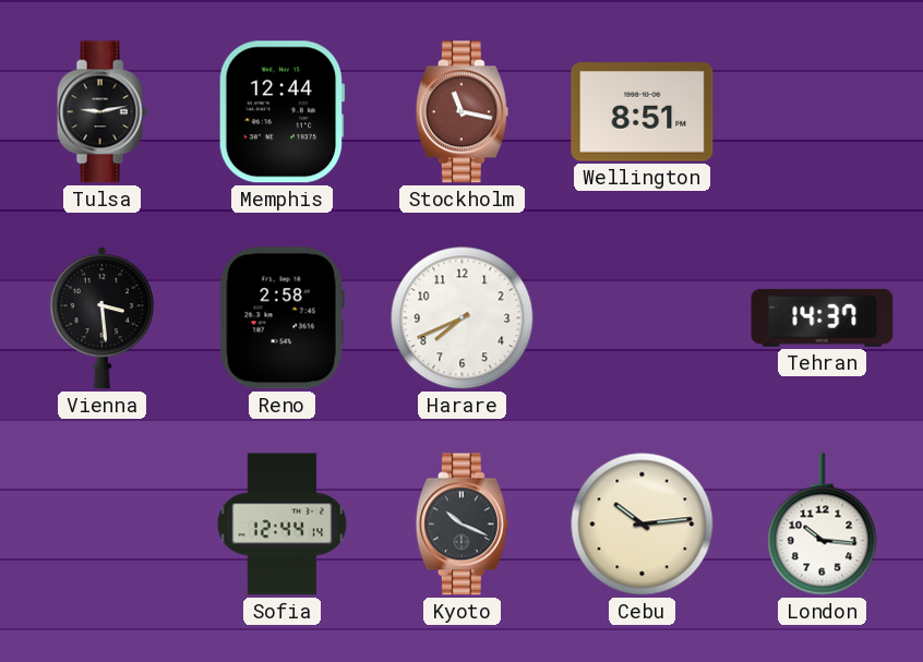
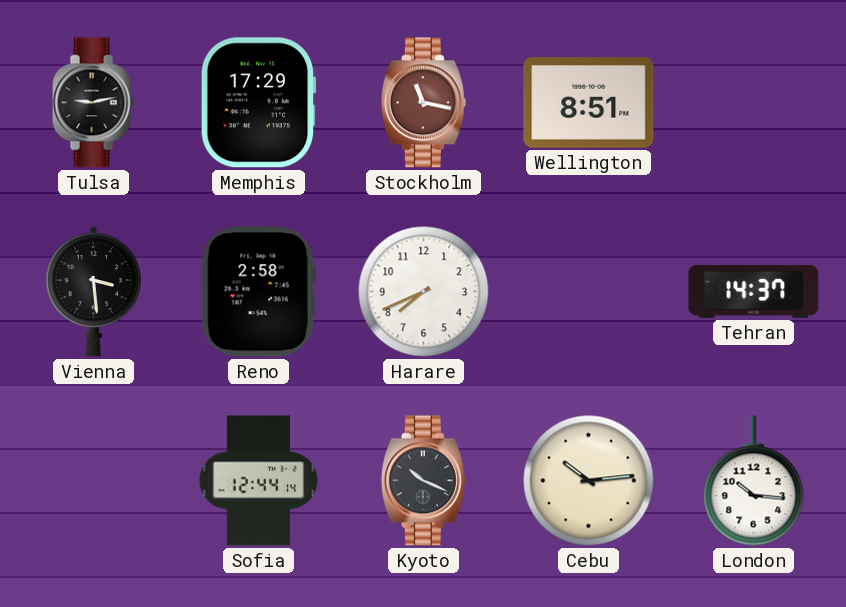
Memphis: 12:44 -> 17:29 (258, 103)
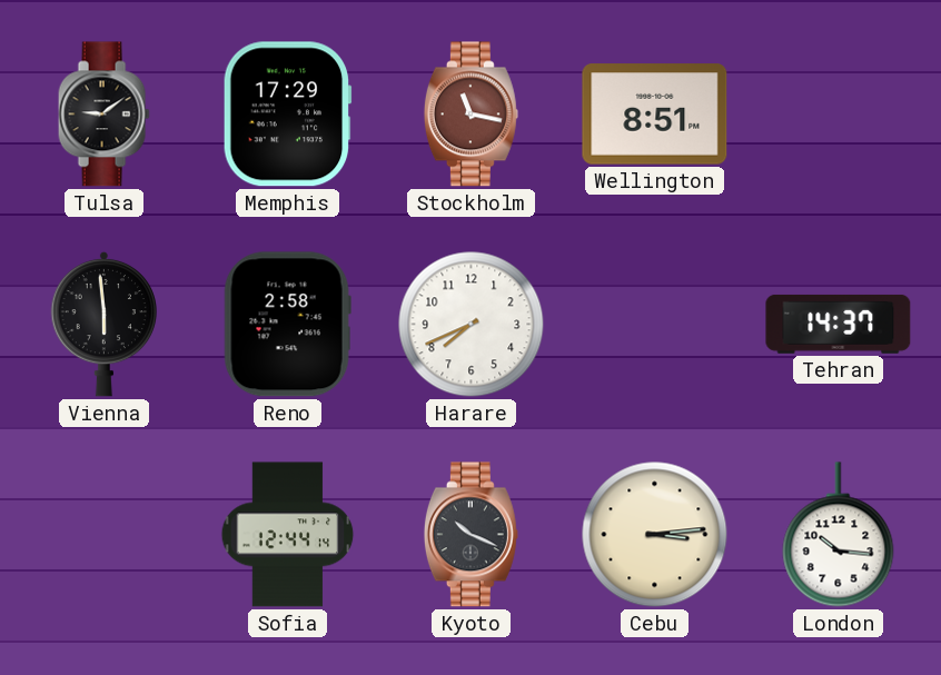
Tulsa: 9:13 -> 9:09 (103, 115)
Vienna: 3:29 -> 5:59 (103, 324)
Cebu: 10:14 -> 3:14 (655, 535)
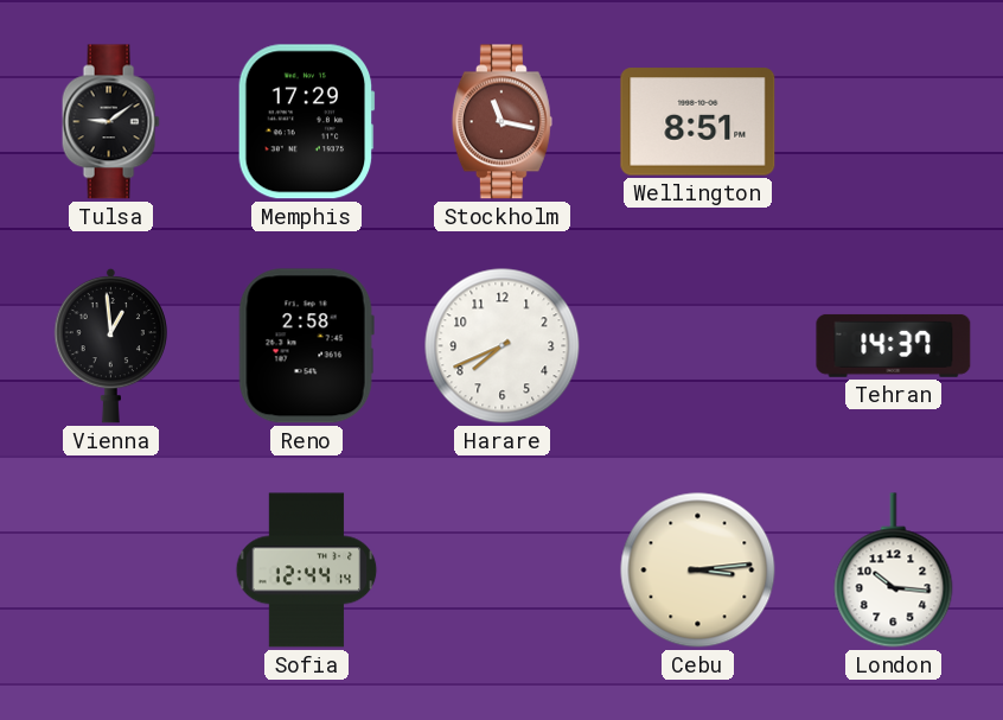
Vienna: 5:59 -> 12:59 (110, 345)
Kyoto: 10:19 -> none (471, 535)
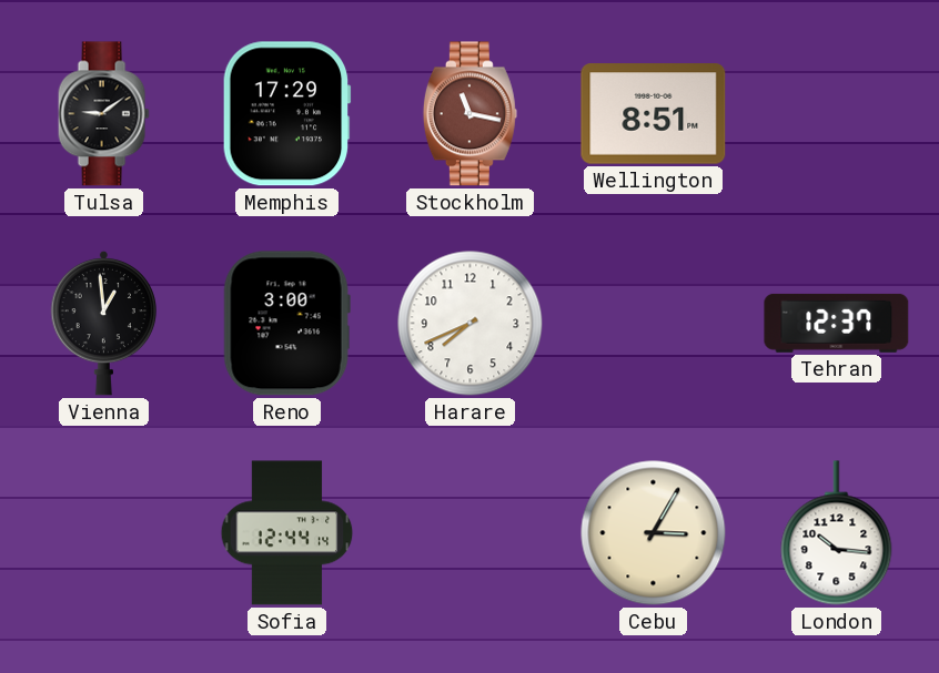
Reno: 2:58 -> 3:00 (286, 324)
Tehran: 14:37 -> 12:37 (837, 323)
Cebu: 3:14 -> 3:05 (654, 533)
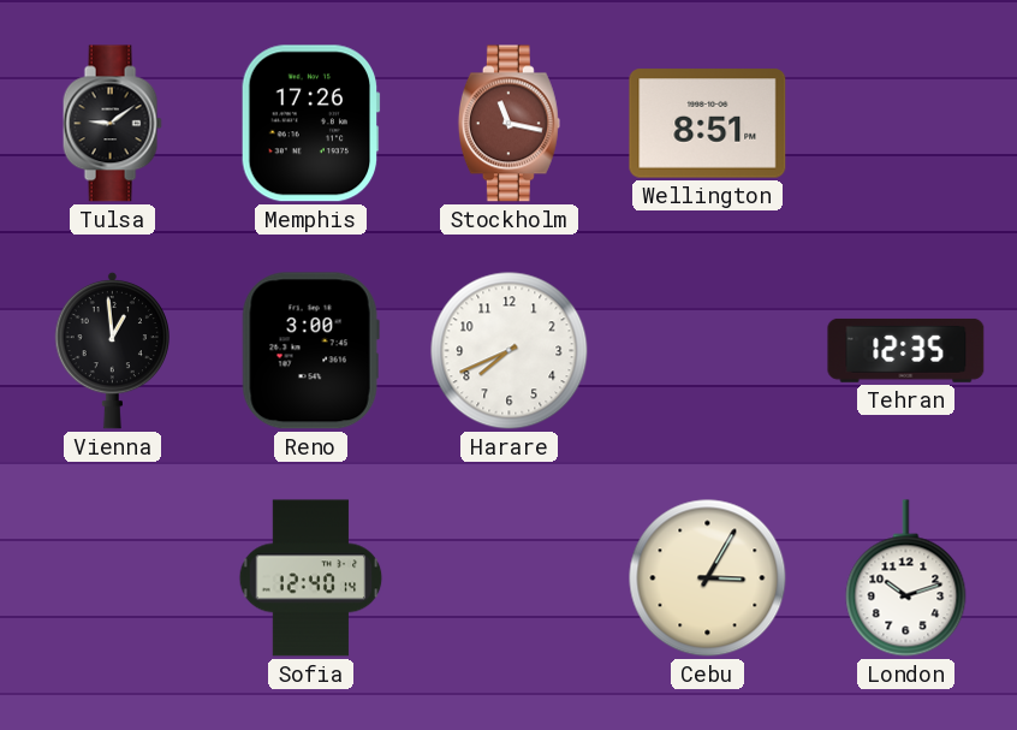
Memphis: 17:29 -> 17:26 (310, 124)
Tehran: 12:37 -> 12:35 (906, 350)
Sofia: 12:44 -> 12:40 (311, 578)
London: 10:16 -> 10:12 (906, 578)
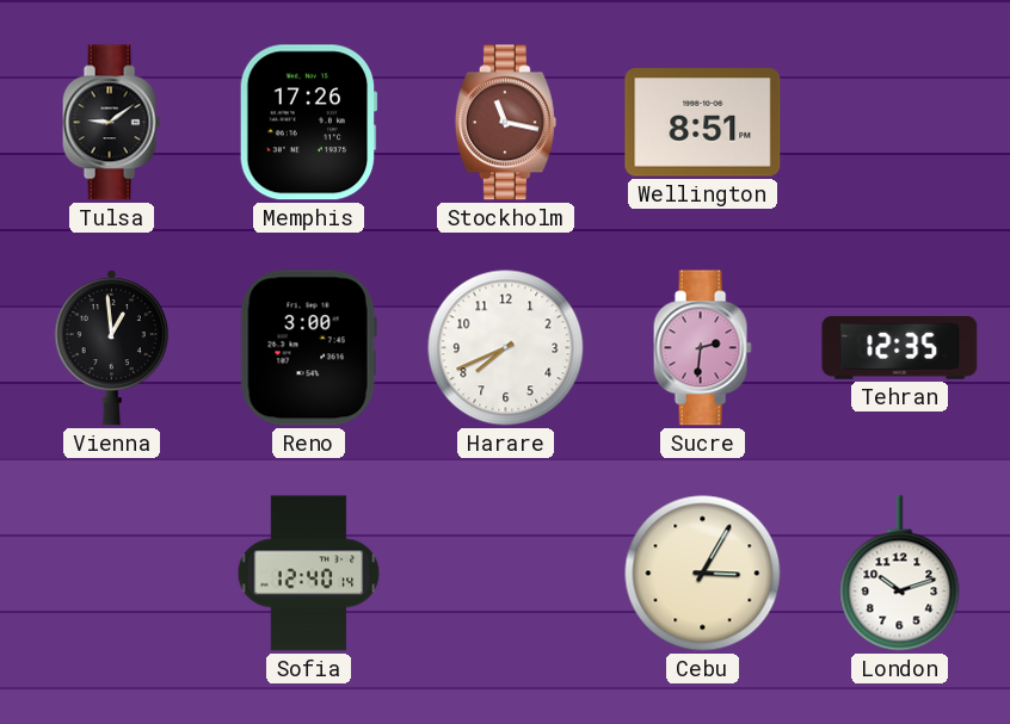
Sucre: none -> 2:31 (702, 348)
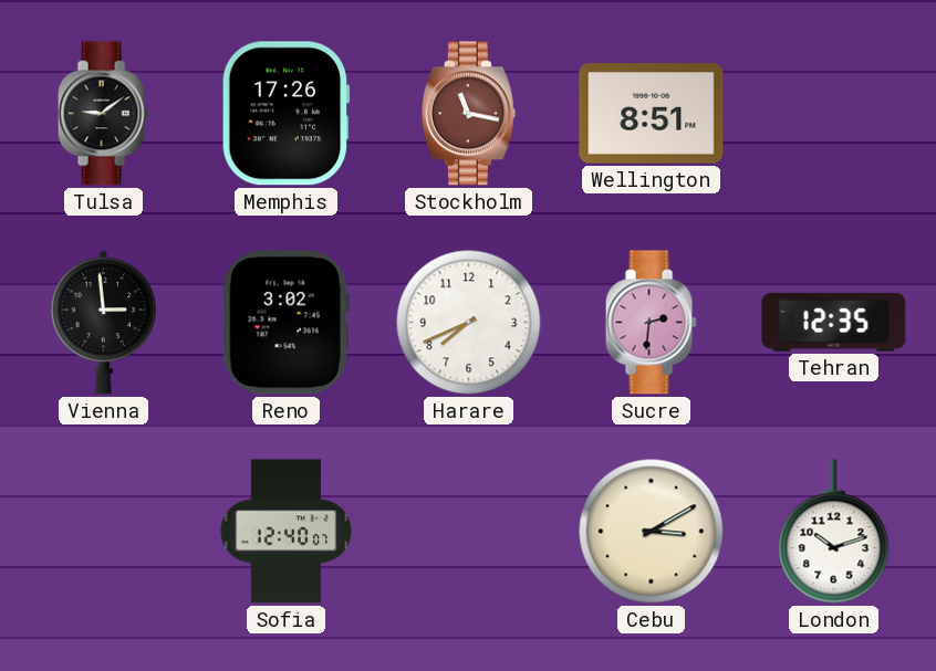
Vienna: 12:59 -> 2:59 (103, 322)
Reno: 3:00 -> 3:02 (285, 323)
Sofia: 12:40:14 -> 12:40:07 (287, 532)
Cebu: 3:05 -> 3:10 (652, 532)
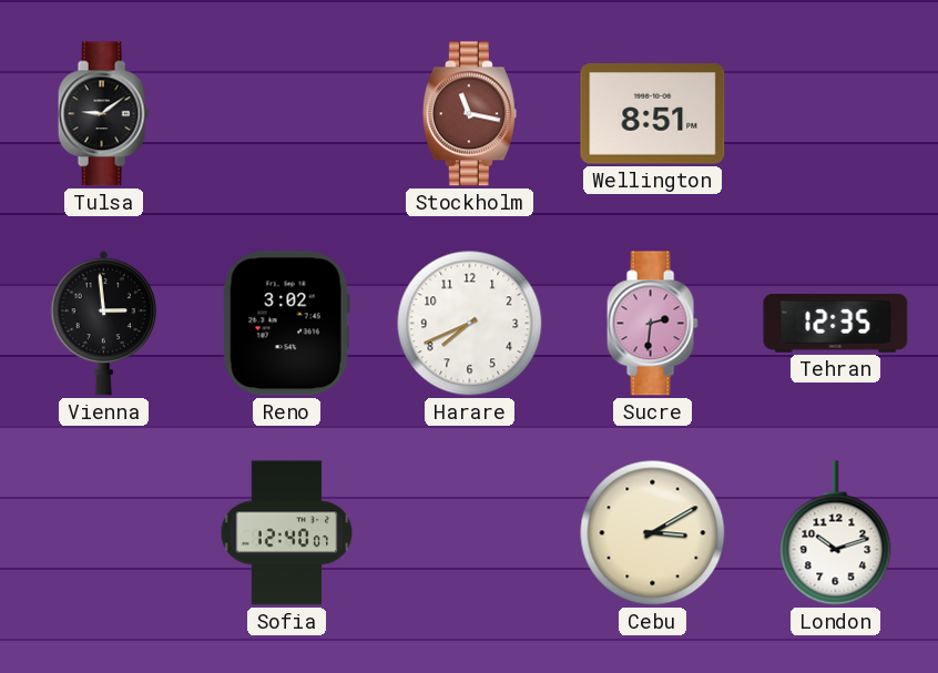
Memphis: 17:26 -> none (285, 114)
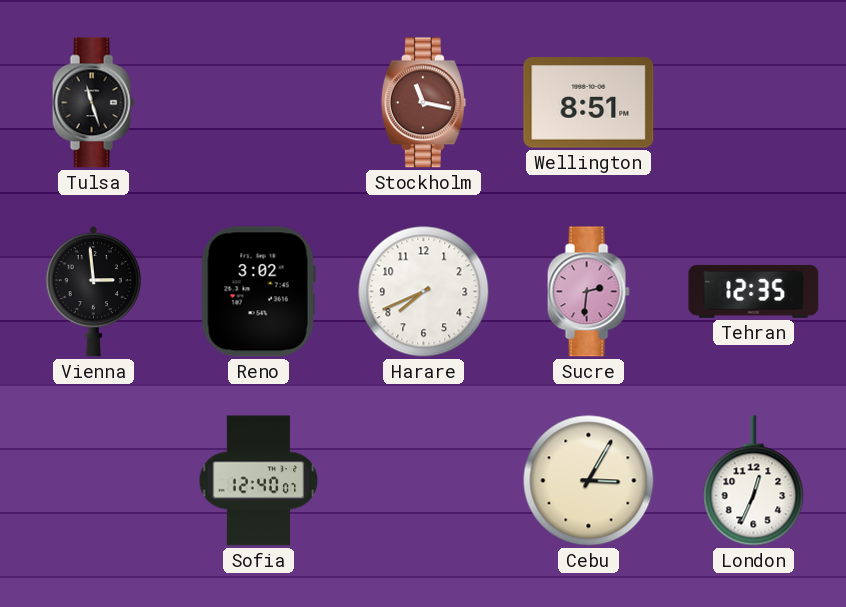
Tulsa: 9:09 -> 11:27 (93, 103)
Cebu: 3:10 -> 3:05 (589, 481)
London: 10:12 -> 12:34 (754, 481)
